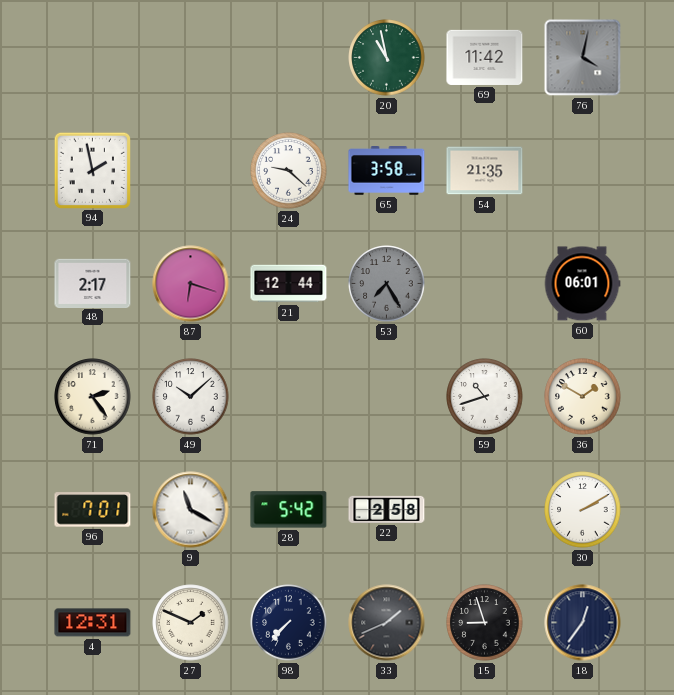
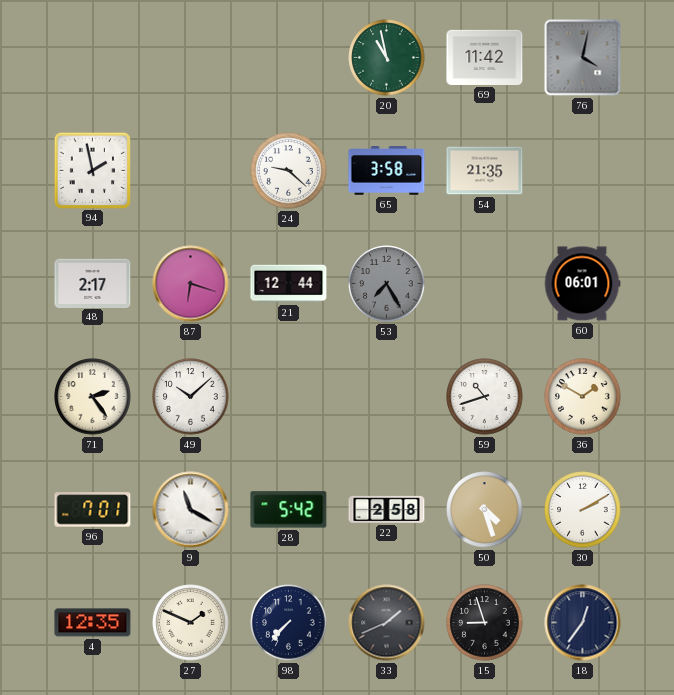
50: none -> 4:27 (485, 510)
4: 12:31 -> 12:35 (93, 623)
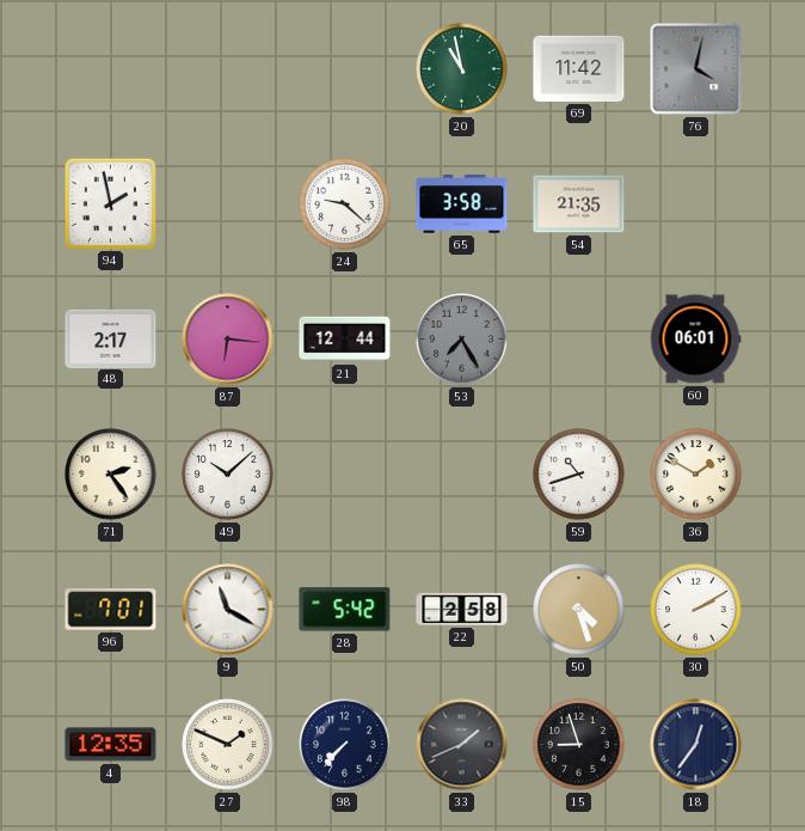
87: 6:18 -> 6:16 (228, 340)
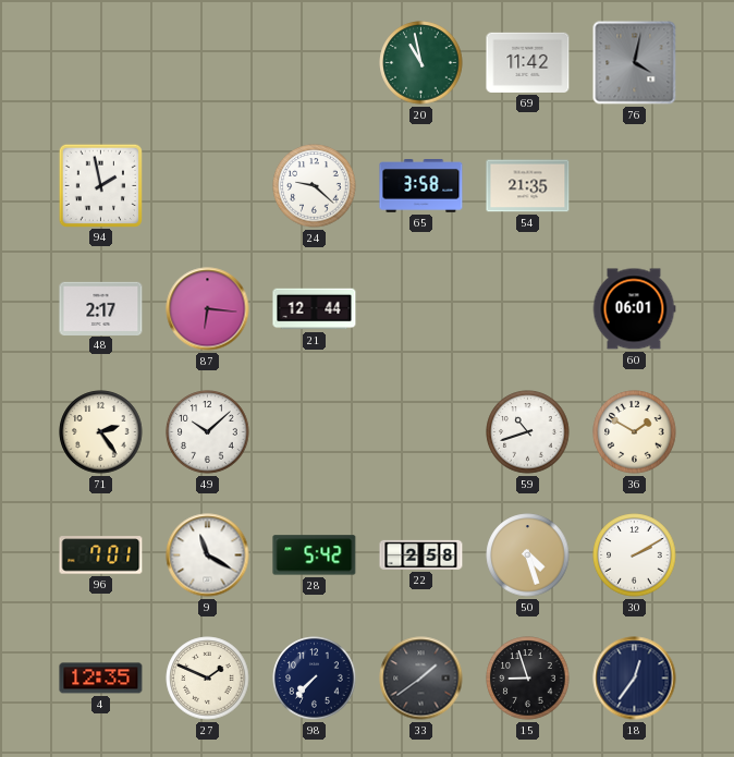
53: 7:25 -> none (462, 340)
33: 1:41 -> 1:39 (421, 679)
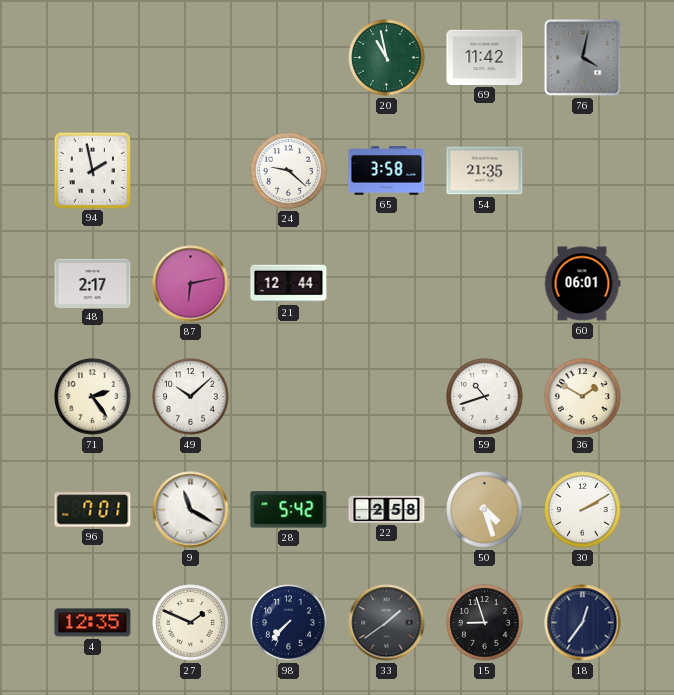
87: 6:16 -> 6:13 (191, 284)
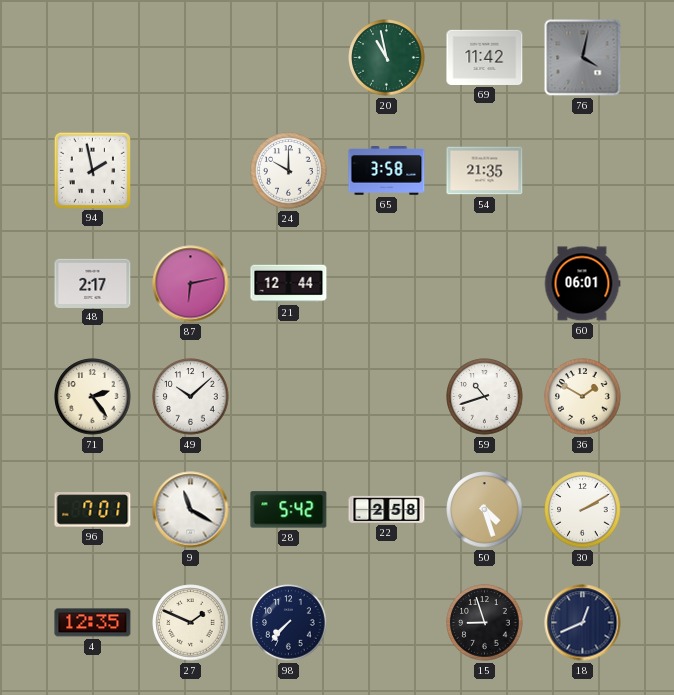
24: 9:22 -> 10:00 (289, 171)
33: 1:39 -> none (387, 623)
18: 12:36 -> 12:41 (583, 623)
